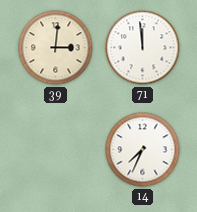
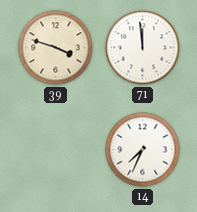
39: 3:01 -> 3:48 (56, 48)
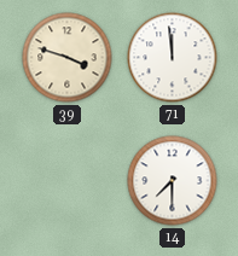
14: 7:34 -> 7:30 (173, 181)
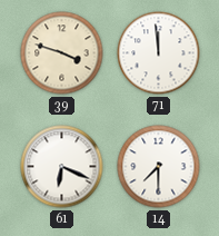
61: none -> 6:19 (62, 167)
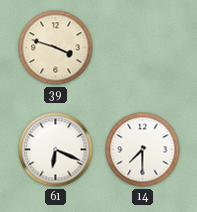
71: 11:59 -> none (159, 53)
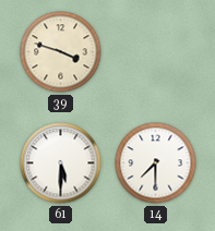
61: 6:19 -> 5:30 (61, 163)
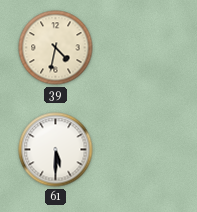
39: 3:48 -> 4:32 (56, 48)
14: 7:30 -> none (156, 163)
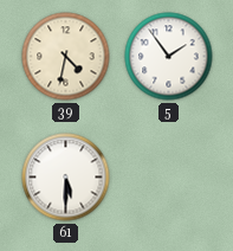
5: none -> 1:54 (169, 57)
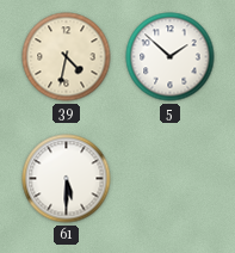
5: 1:54 -> 1:52 (171, 57)
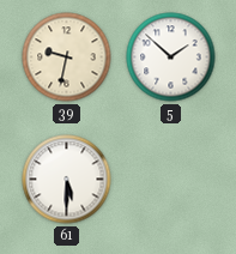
39: 4:32 -> 9:32 (67, 58)
